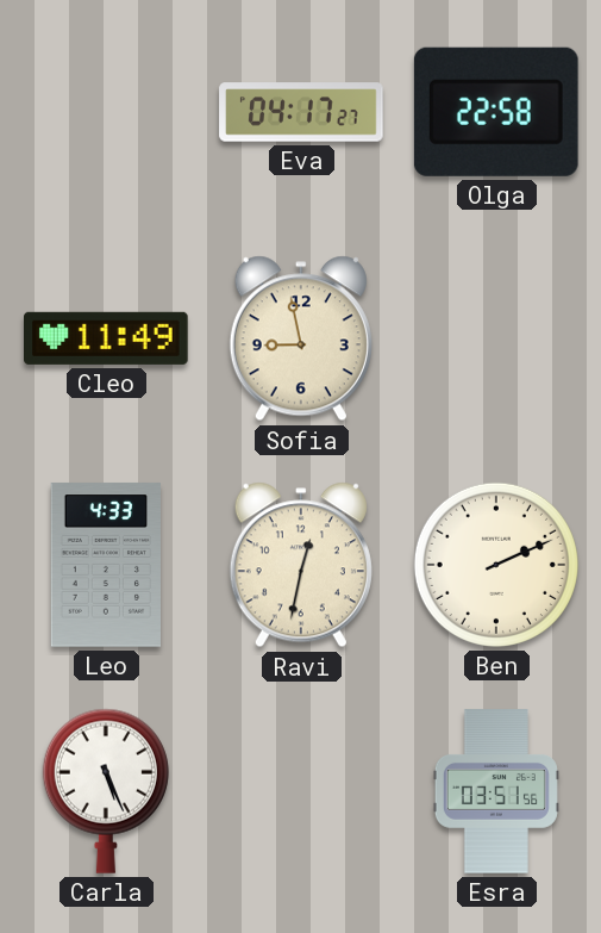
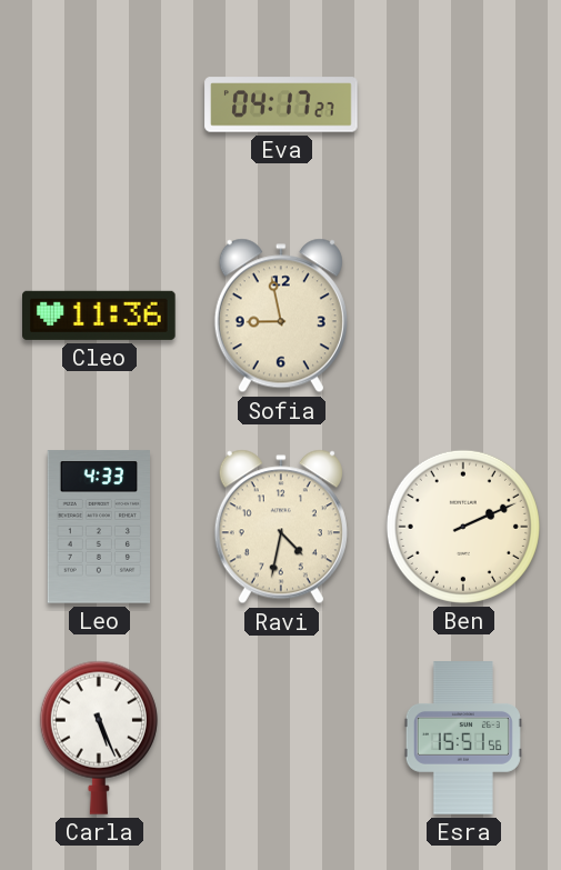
Olga: 22:58 -> none (496, 112)
Cleo: 11:49 -> 11:36 (100, 316)
Ravi: 12:32 -> 4:32 (281, 527)
Esra: 03:51 -> 15:51 (463, 738)
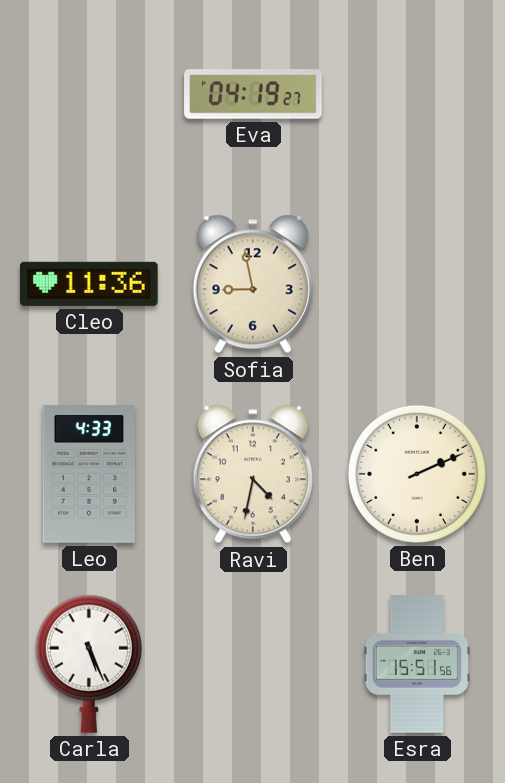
Eva: 04:17 -> 04:19 (253, 94)
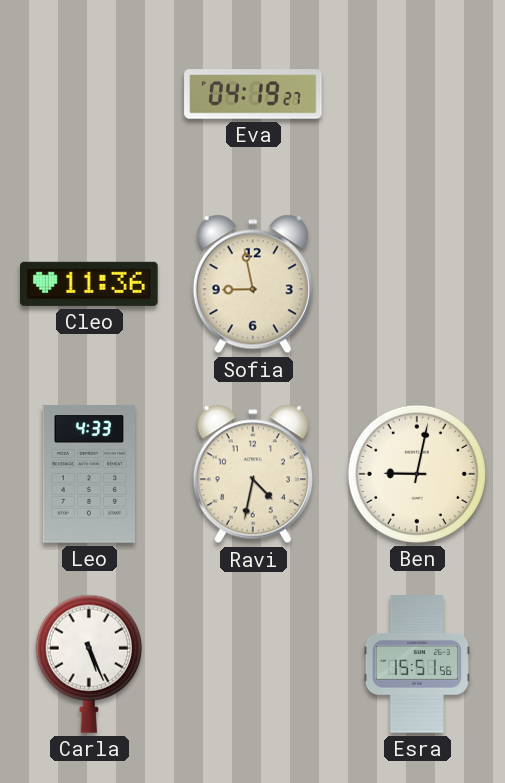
Ben: 2:11 -> 9:02 (417, 474)
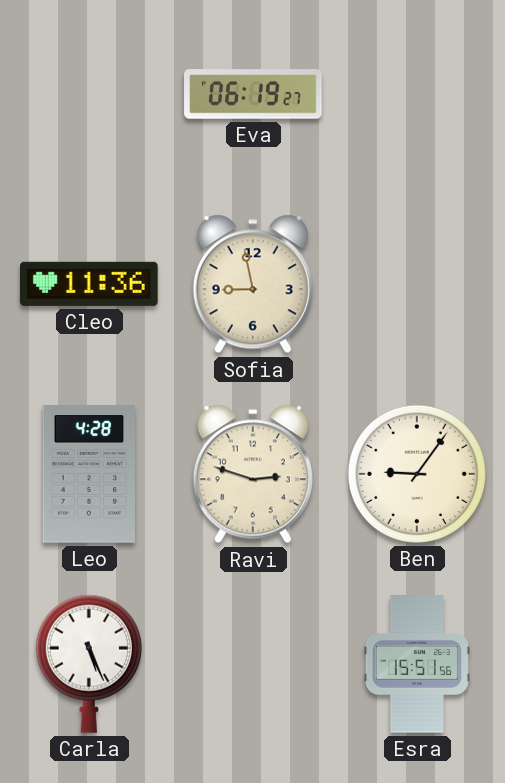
Eva: 04:19 -> 06:19 (253, 94)
Leo: 4:33 -> 4:28 (88, 474)
Ravi: 4:32 -> 2:48 (253, 474)
Ben: 9:02 -> 9:06 (417, 474)
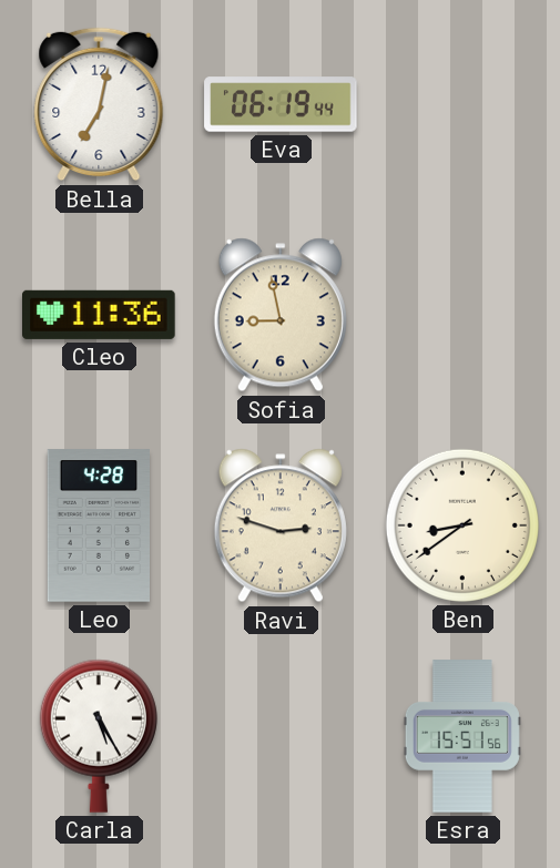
Bella: none -> 7:02 (99, 104)
Eva: 06:19:27 -> 06:19:44 (281, 104)
Ben: 9:06 -> 8:39 (462, 525)
Carla: 5:26 -> 5:25 (99, 736)
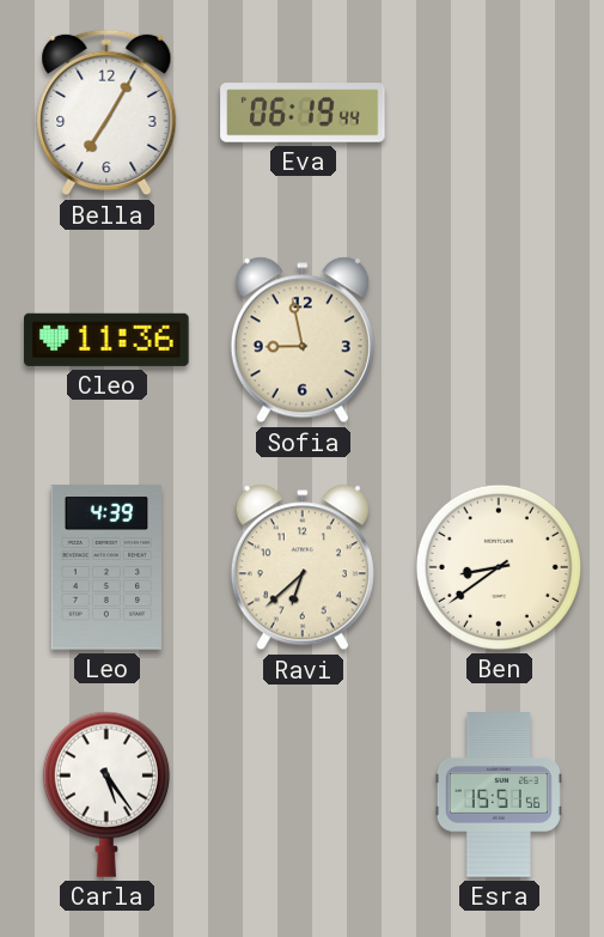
Bella: 7:02 -> 7:05 (106, 112)
Leo: 4:28 -> 4:39 (105, 567)
Ravi: 2:48 -> 6:38 (303, 567)
Carla: 5:25 -> 5:24 (106, 795)
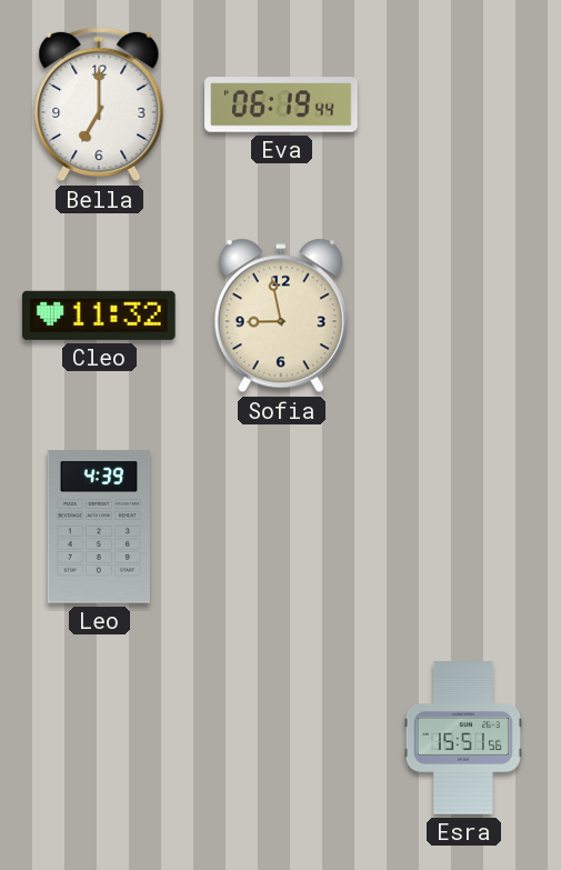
Bella: 7:05 -> 7:00 (99, 104)
Cleo: 11:36 -> 11:32 (100, 316)
Ravi: 6:38 -> none (303, 567)
Ben: 8:39 -> none (499, 567)
Carla: 5:24 -> none (106, 795)
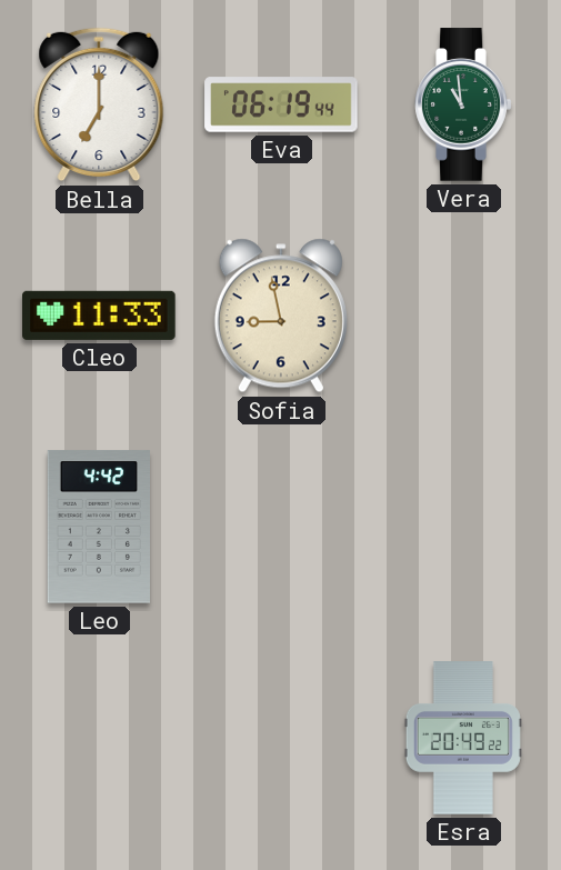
Vera: none -> 10:59 (463, 104)
Cleo: 11:32 -> 11:33 (100, 316)
Leo: 4:39 -> 4:42 (98, 527)
Esra: 15:51 -> 20:49 (463, 738)
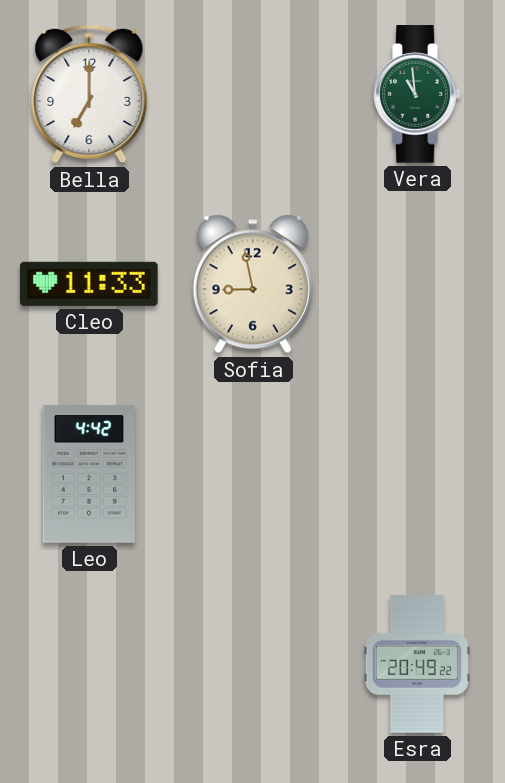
Eva: 06:19 -> none (281, 104)
